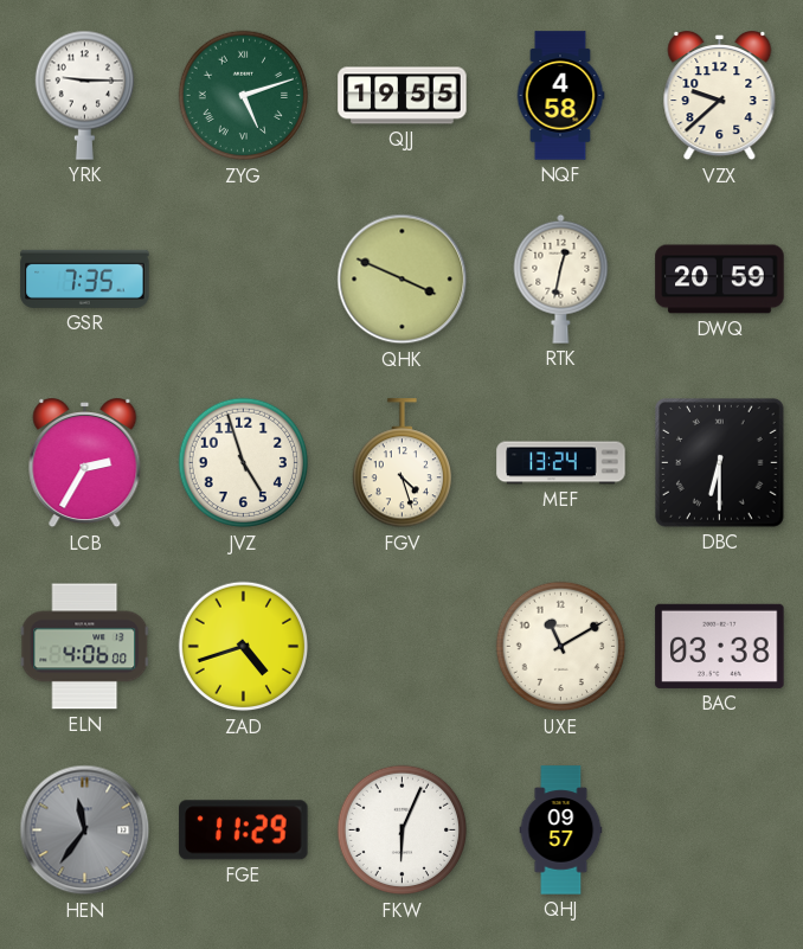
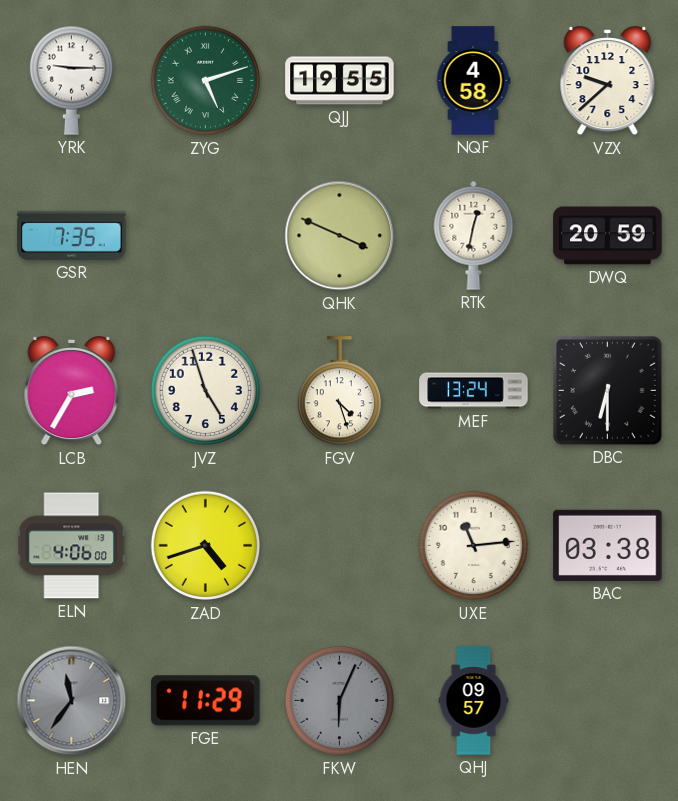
UXE: 11:10 -> 11:14 (474, 546)
FKW dial: white -> grey (340, 701)
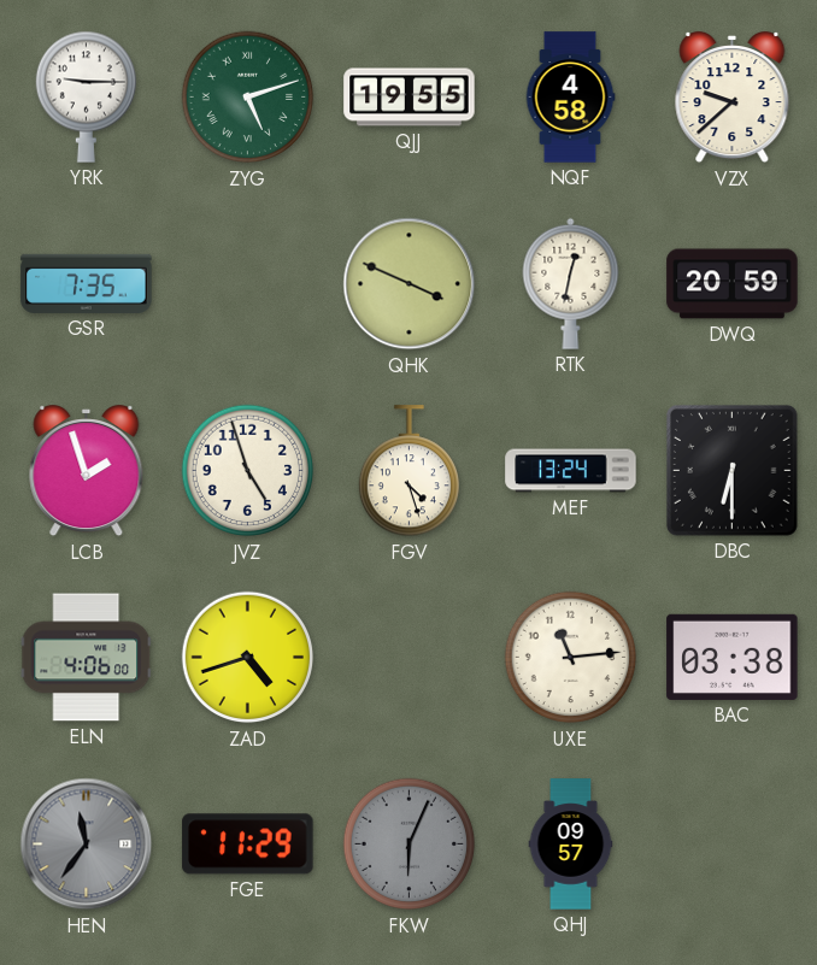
LCB: 2:35 -> 1:57 (87, 472)
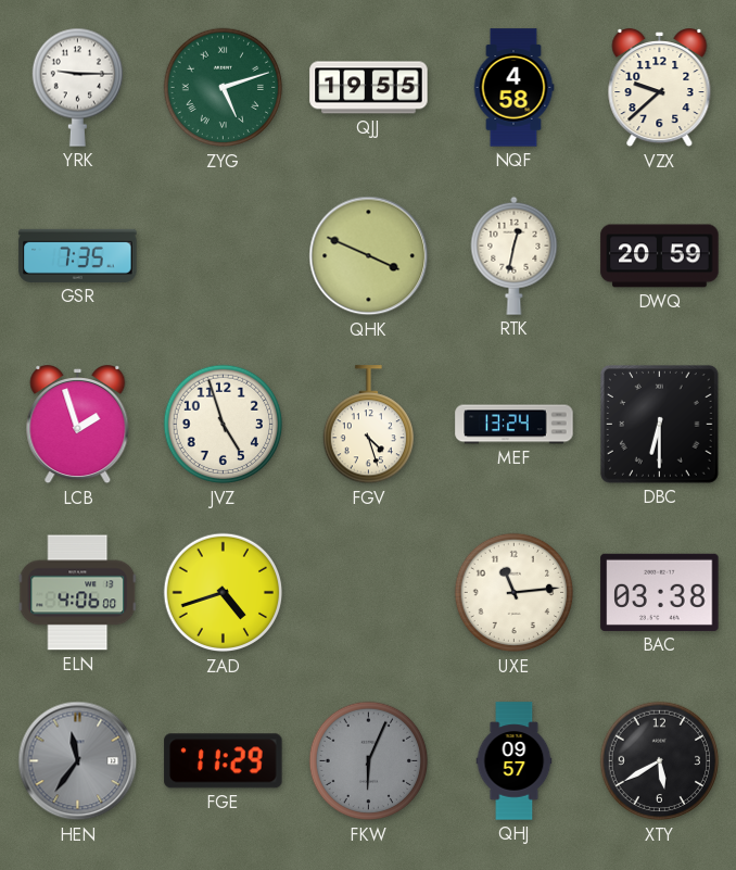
XTY: none -> 5:40 (660, 761)
